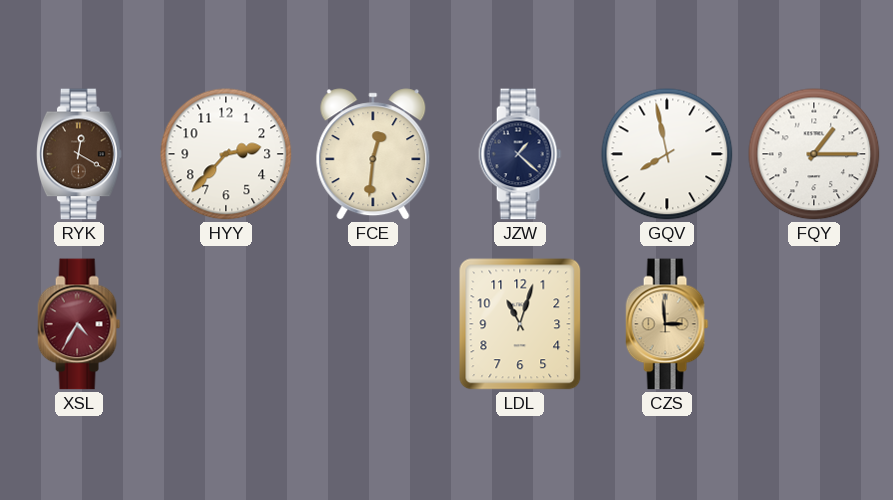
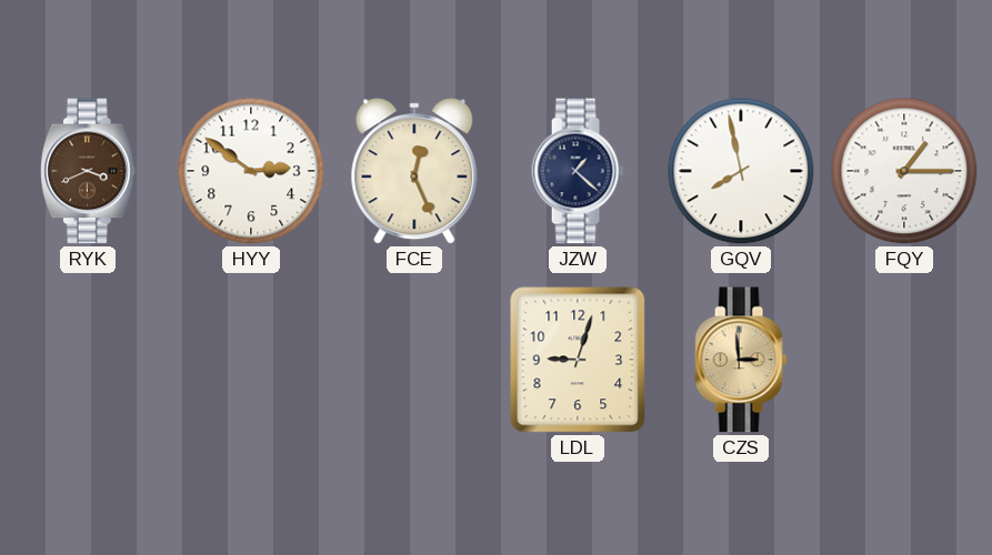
RYK: 12:20 -> 3:41 (89, 171)
HYY: 2:37 -> 2:51 (251, 171)
FCE: 12:31 -> 12:26 (414, 171)
XSL: 4:35 -> none (79, 324)
LDL: 11:03 -> 9:03 (578, 360)
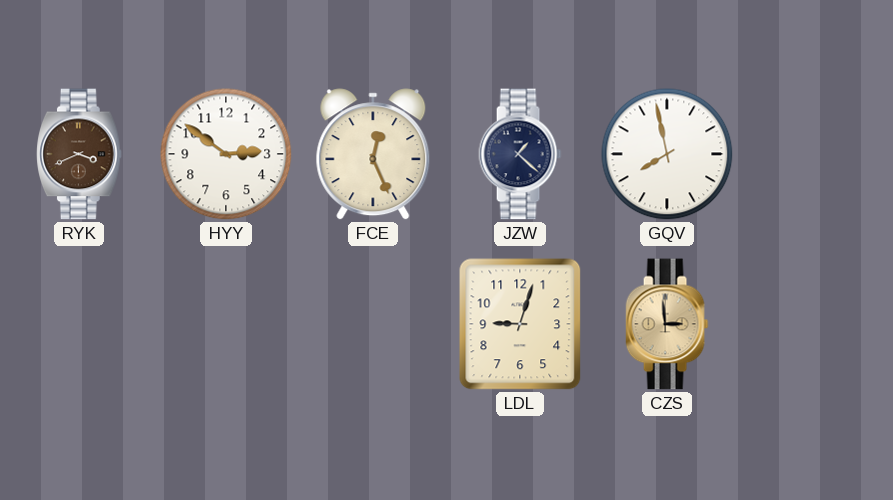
FQY: 1:15 -> none (904, 171)
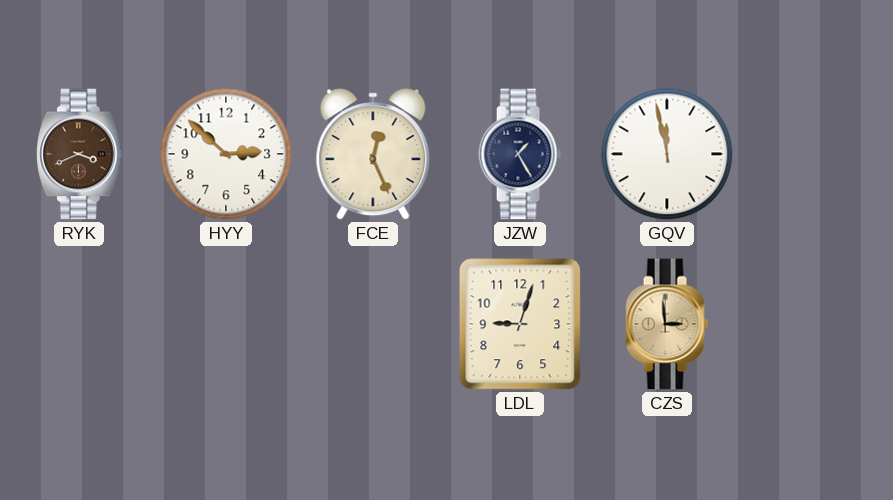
HYY: 2:51 -> 2:52 (226, 154)
JZW: 1:22 -> 1:25 (520, 154)
GQV: 7:58 -> 11:58 (667, 154)
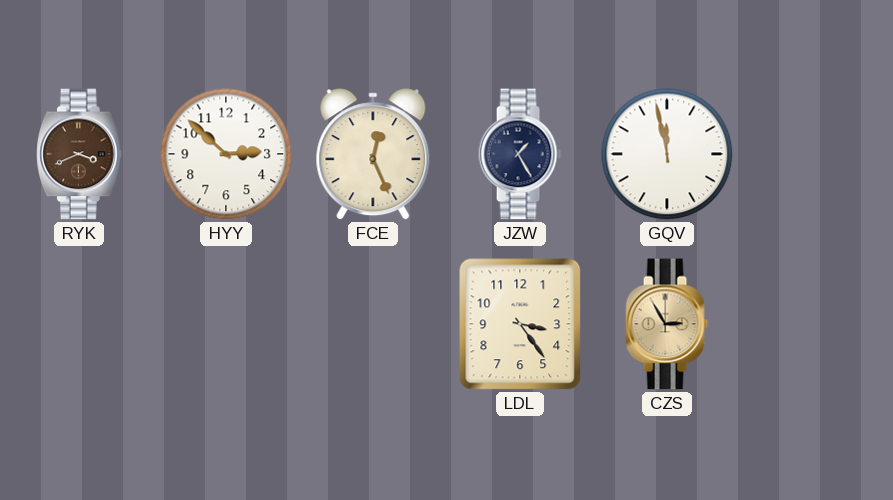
LDL: 9:03 -> 3:24 (520, 324)
CZS: 2:59 -> 2:55 (667, 324)
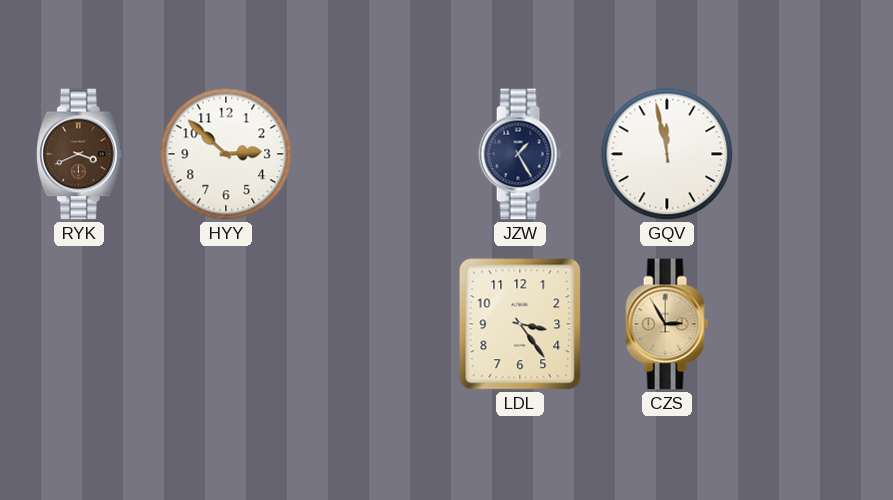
FCE: 12:26 -> none (373, 154)
